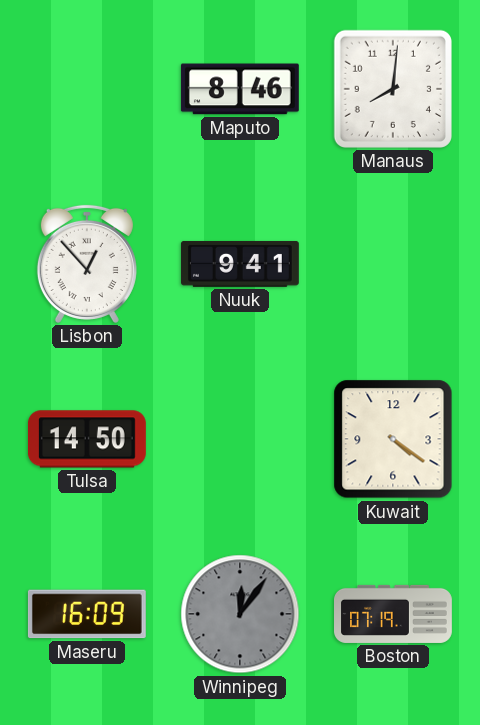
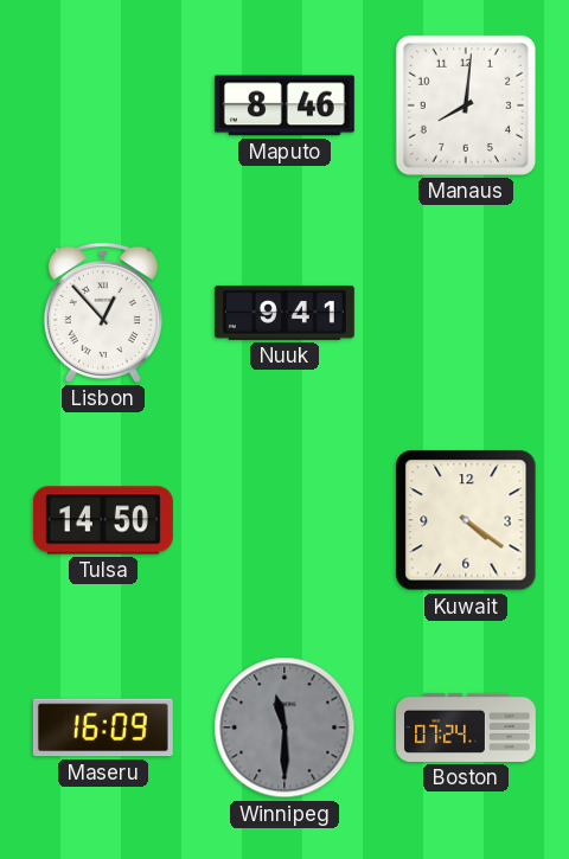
Winnipeg: 12:06 -> 11:30 (284, 727)
Boston: 07:19 -> 07:24 (467, 727)
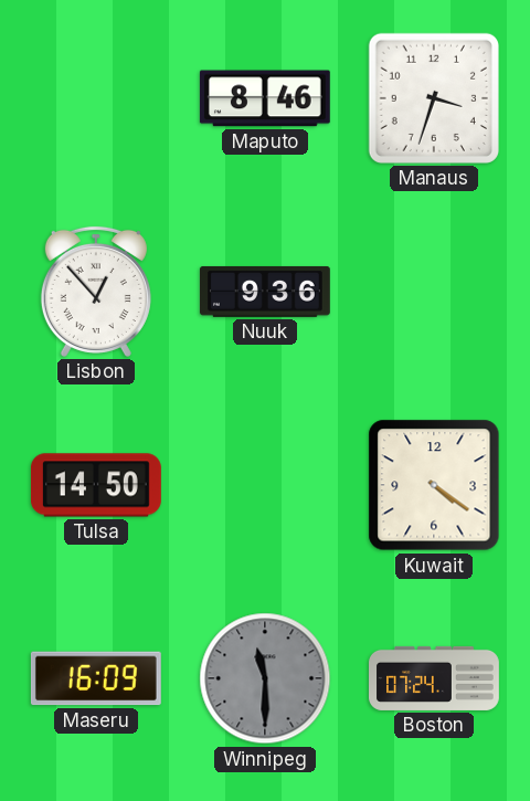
Manaus: 8:01 -> 3:33 (434, 98)
Nuuk: 9:41 -> 9:36 (265, 292)
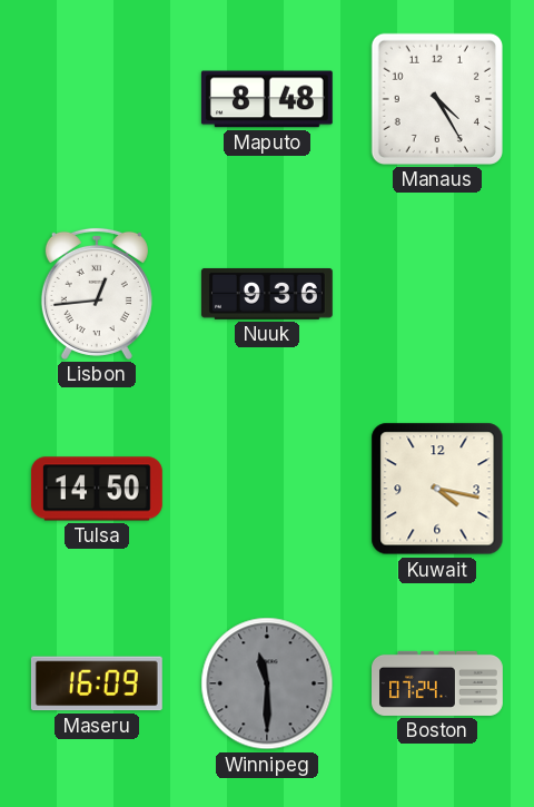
Maputo: 8:46 -> 8:48 (267, 99)
Manaus: 3:33 -> 4:25 (437, 99)
Lisbon: 12:53 -> 12:44 (97, 294)
Kuwait: 4:21 -> 4:17 (437, 489)
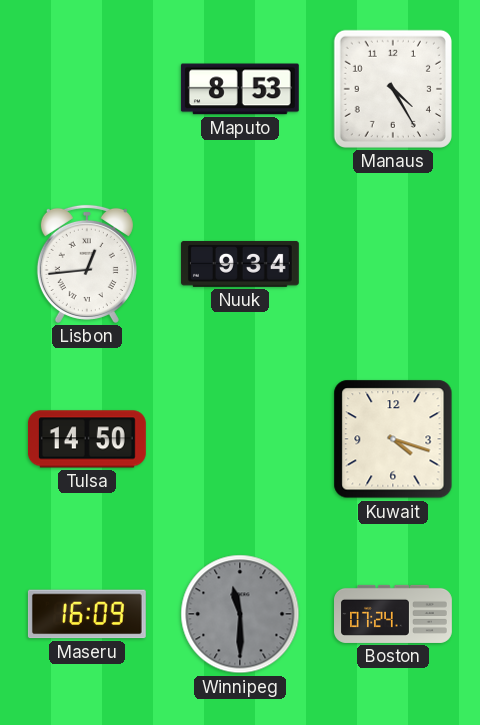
Maputo: 8:48 -> 8:53 (240, 89)
Nuuk: 9:36 -> 9:34 (240, 264)
Kuwait: 4:17 -> 4:18 (393, 439)
